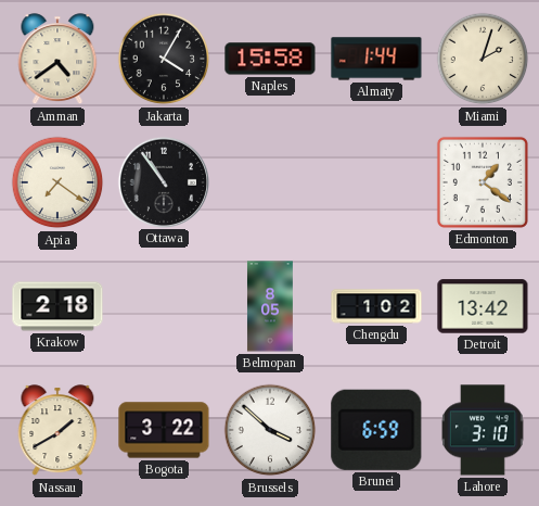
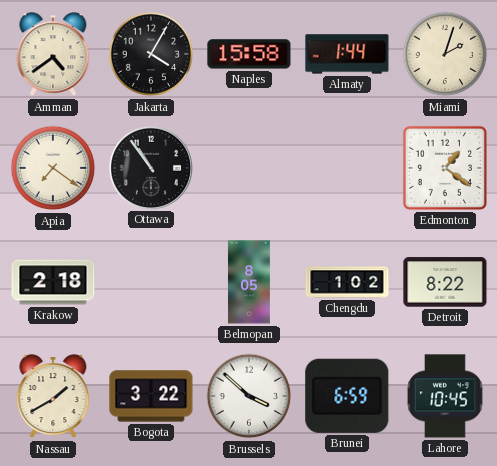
Detroit: 13:42 -> 8:22 (445, 282)
Lahore: 3:10 -> 10:45 (445, 396)
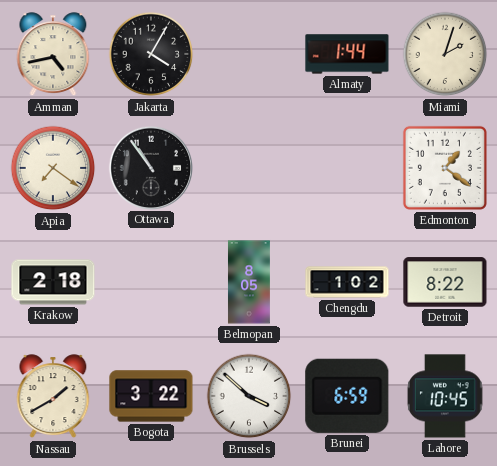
Amman: 4:39 -> 4:43 (53, 55)
Naples: 15:58 -> none (249, 54)
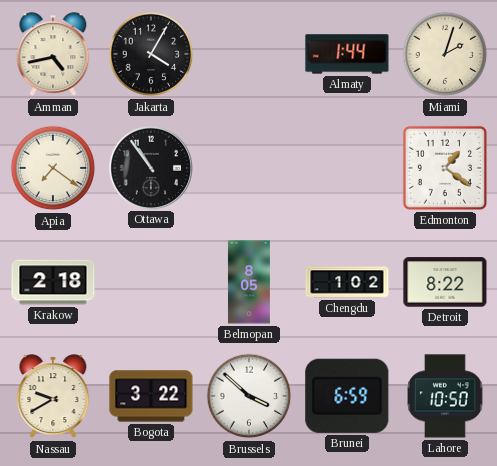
Nassau: 1:40 -> 9:40 (53, 397)
Lahore: 10:45 -> 10:50 (445, 396)
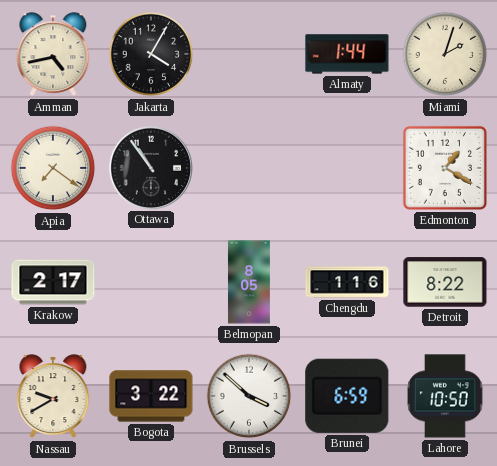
Edmonton: 1:21 -> 1:20 (445, 168)
Krakow: 2:18 -> 2:17 (53, 282)
Chengdu: 1:02 -> 1:16 (347, 282)
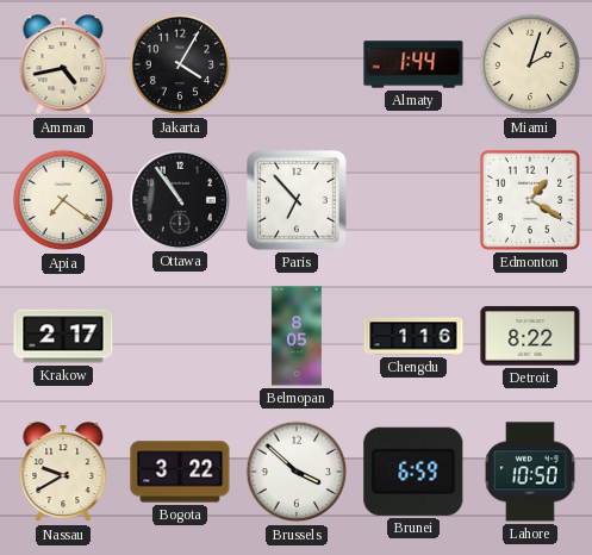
Paris: none -> 6:53 (298, 201)
